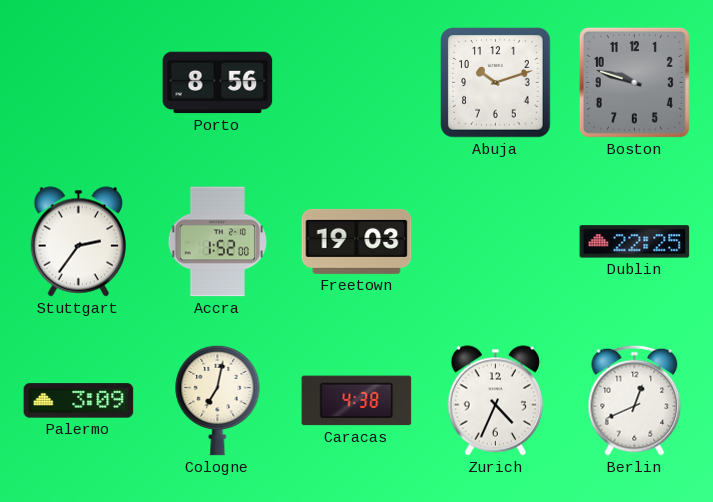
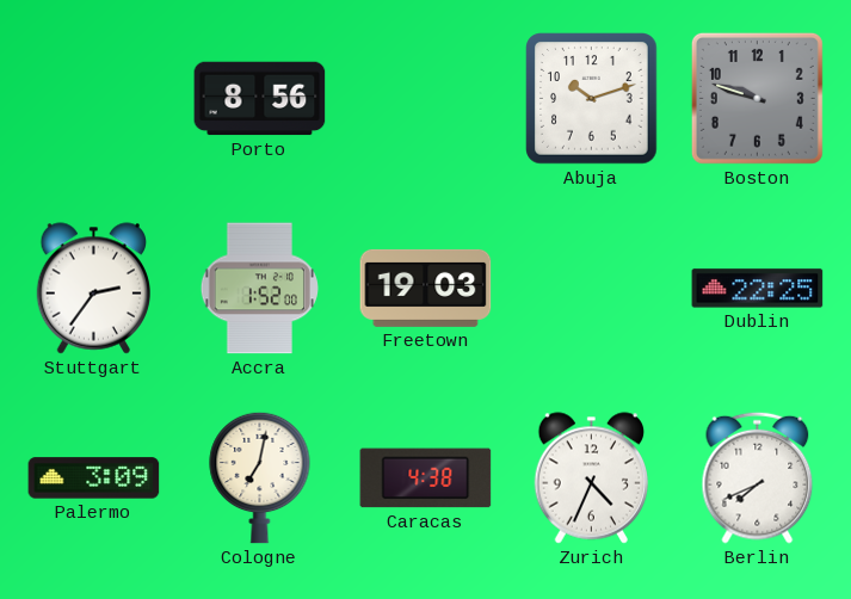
Berlin: 12:41 -> 7:41 (758, 477)
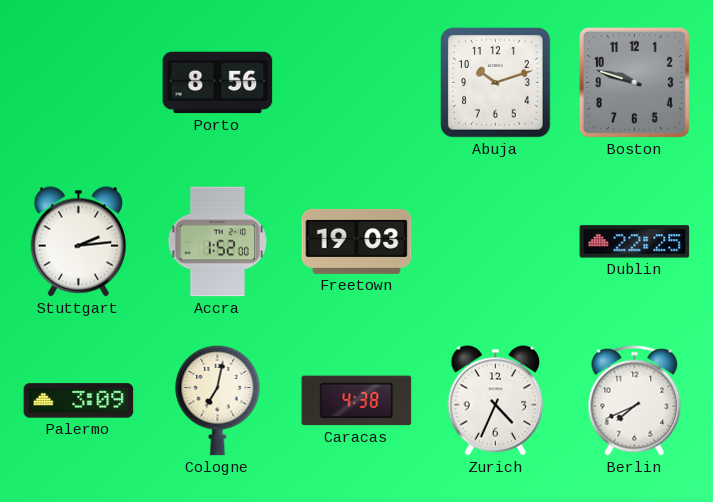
Stuttgart: 2:36 -> 2:14 (79, 242)
